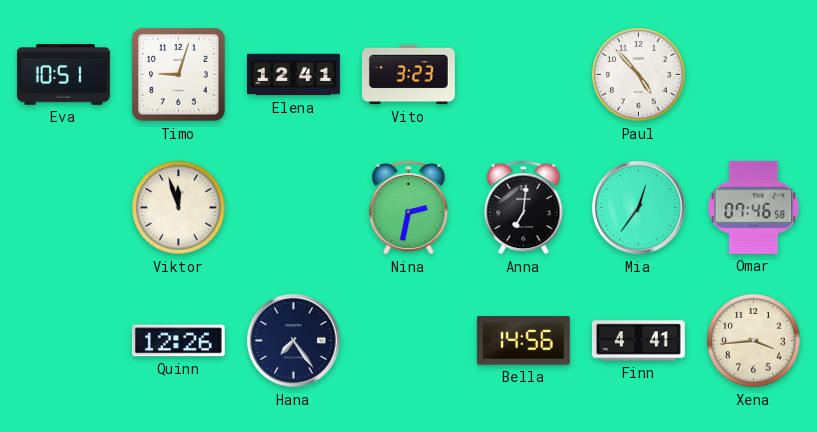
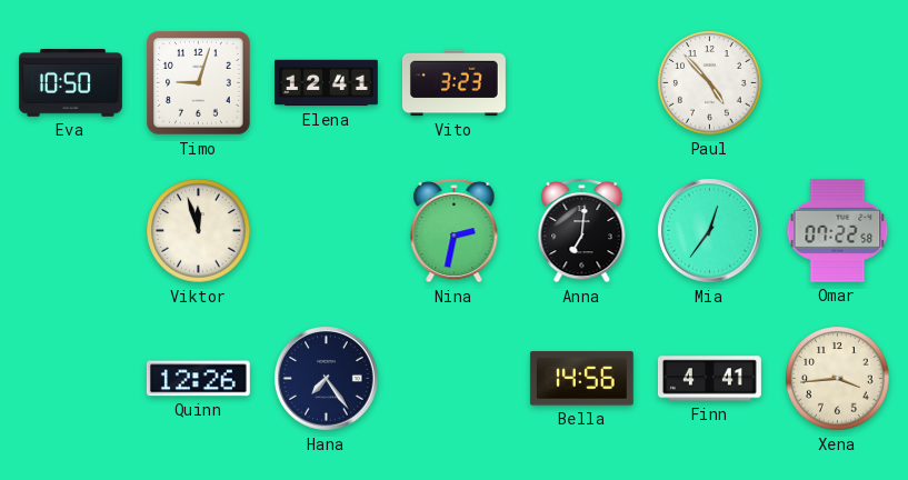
Eva: 10:51 -> 10:50 (70, 83)
Omar: 07:46 -> 07:22 (838, 230)
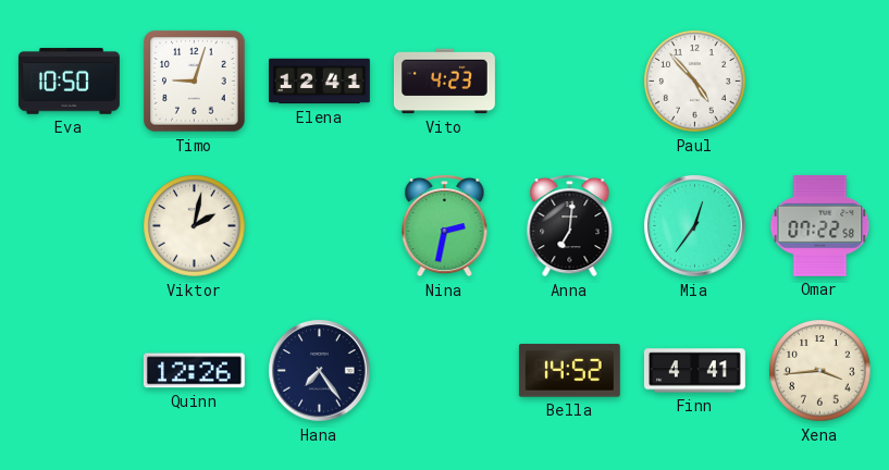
Vito: 3:23 -> 4:23 (445, 82)
Viktor: 11:57 -> 2:02 (195, 226)
Bella: 14:56 -> 14:52 (569, 371)
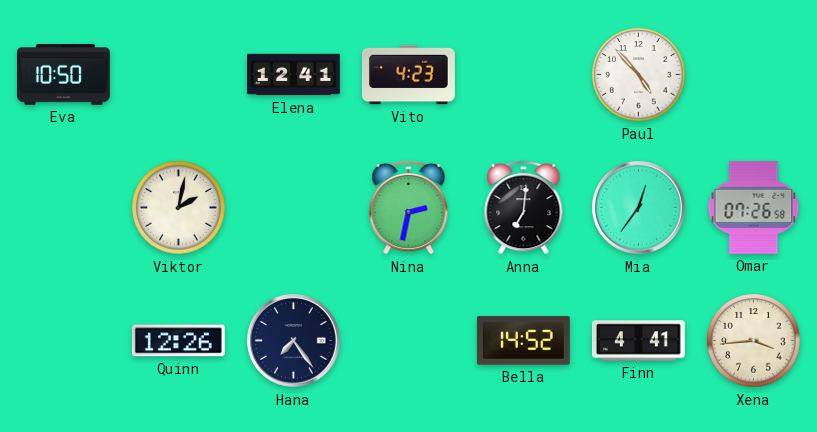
Timo: 9:03 -> none (195, 82)
Omar: 07:22 -> 07:26 (754, 207)
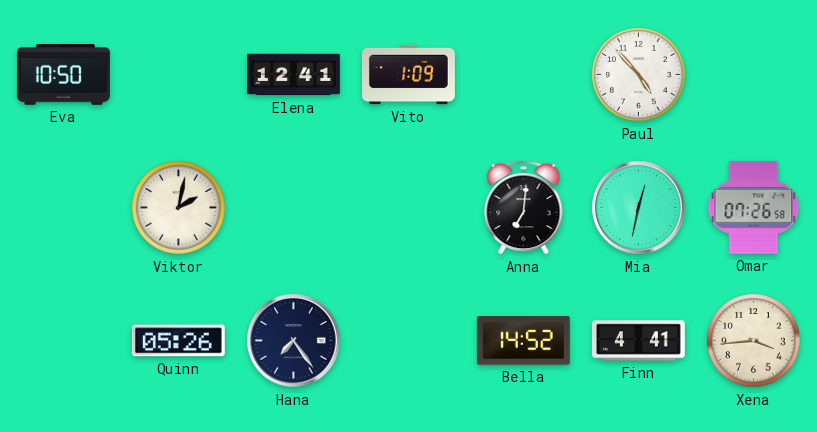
Vito: 4:23 -> 1:09 (409, 75)
Nina: 2:32 -> none (409, 207)
Mia: 12:36 -> 12:32 (639, 208)
Quinn: 12:26 -> 05:26 (178, 341)
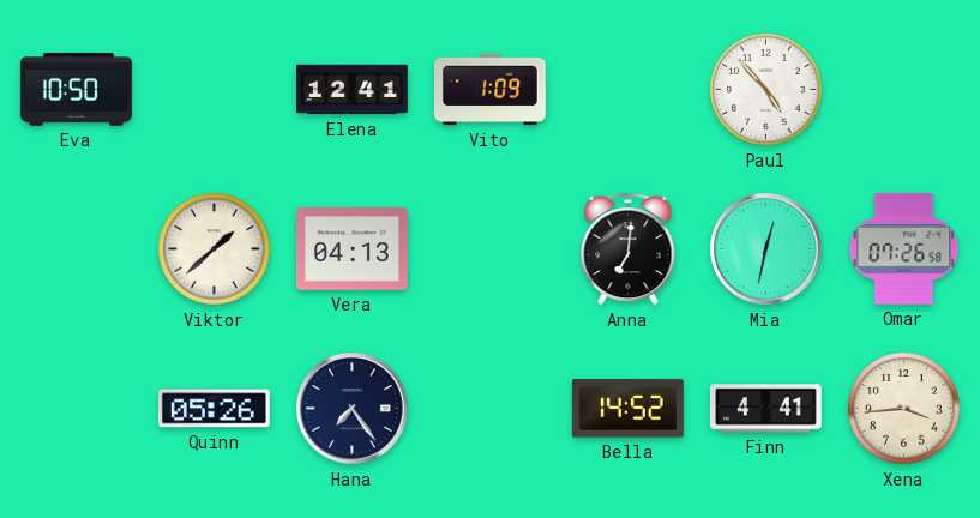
Viktor: 2:02 -> 1:38 (215, 249)
Vera: none -> 04:13 (351, 249)
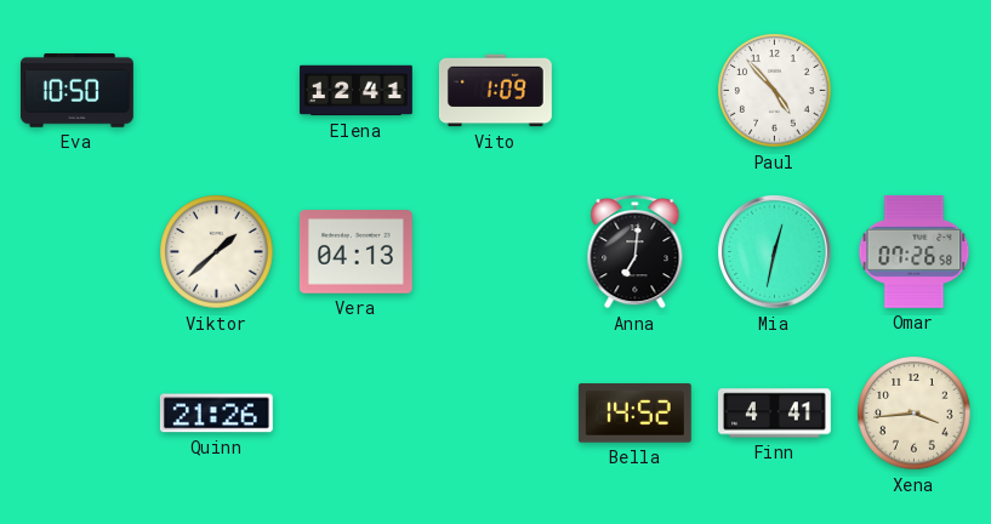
Quinn: 05:26 -> 21:26 (216, 414)
Hana: 7:24 -> none (353, 409)
